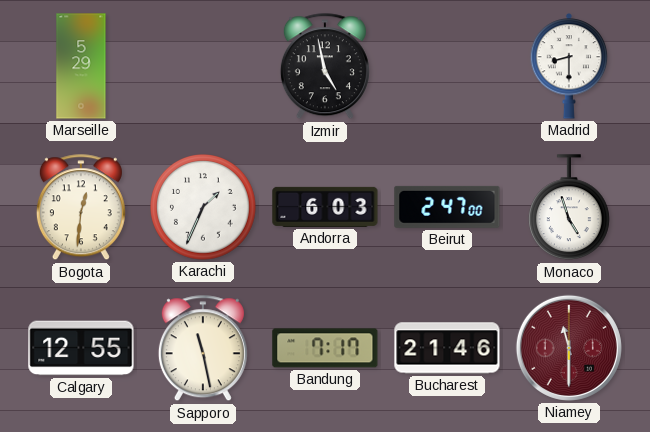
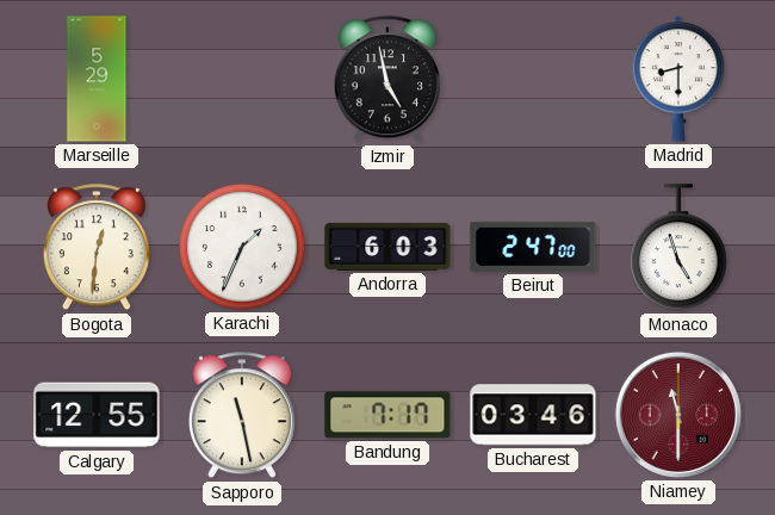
Bucharest: 21:46 -> 03:46 (533, 415)
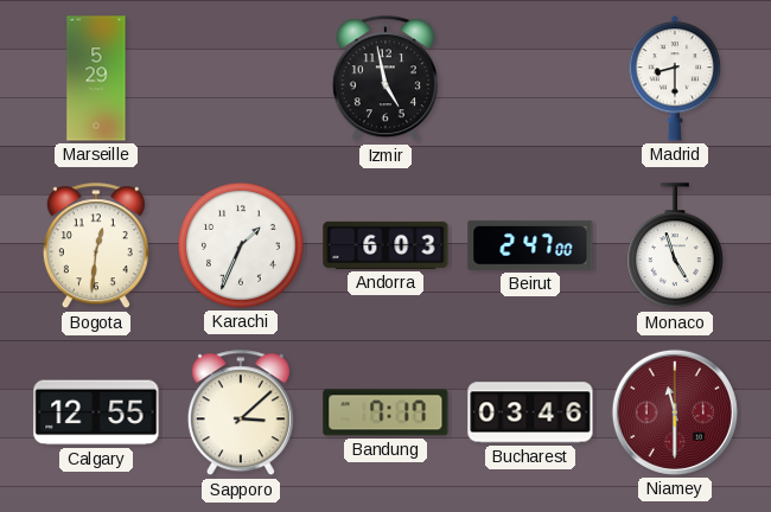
Sapporo: 11:28 -> 3:08 (241, 414)
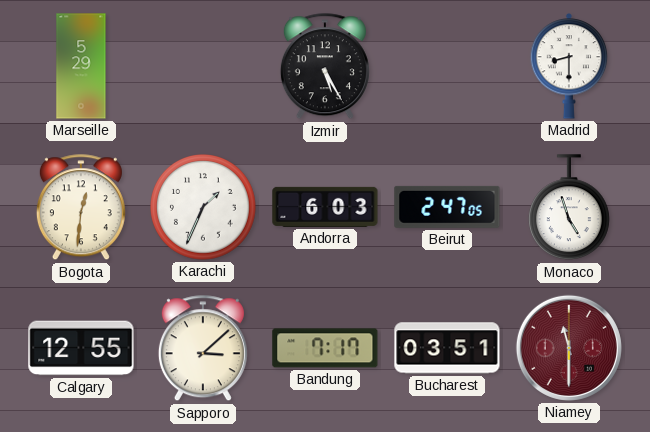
Izmir: 4:58 -> 5:25 (325, 67)
Beirut: 2:47:00 -> 2:47:05 (447, 207)
Bucharest: 03:46 -> 03:51 (447, 348)
